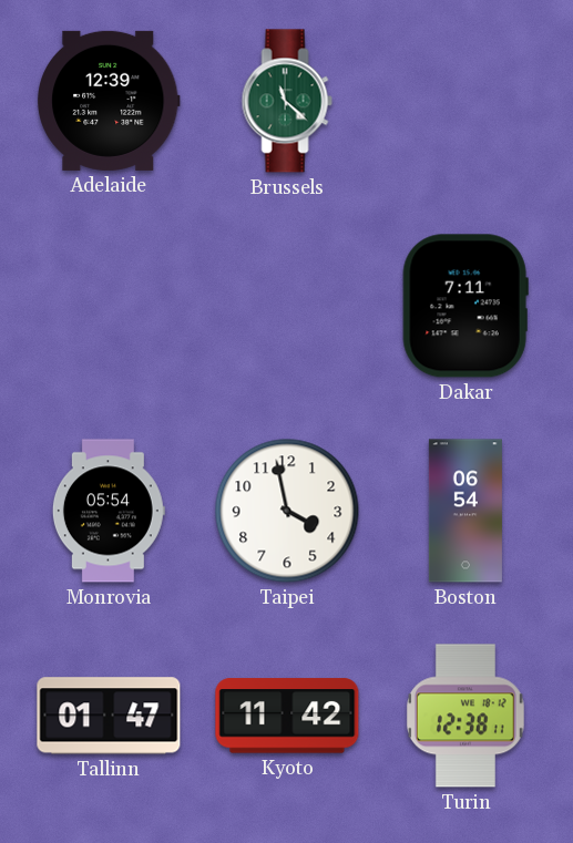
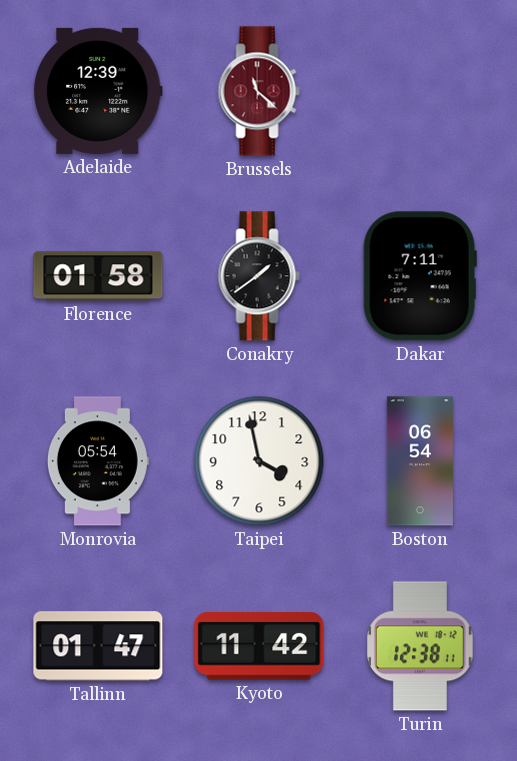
Brussels dial: green -> burgundy (259, 91)
Florence: none -> 01:58 (98, 276)
Conakry: none -> 1:39 (259, 276)
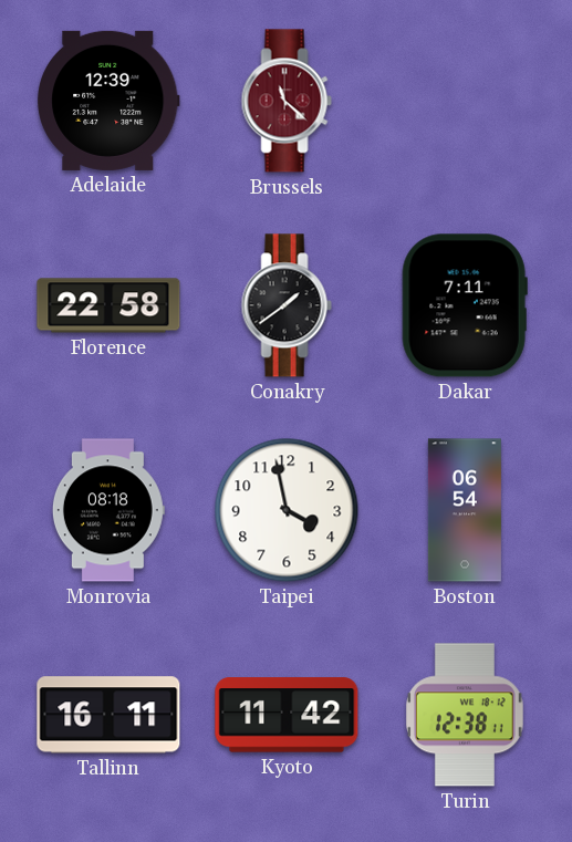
Florence: 01:58 -> 22:58 (108, 305)
Monrovia: 05:54 -> 08:18 (108, 510)
Tallinn: 01:47 -> 16:11 (108, 715)
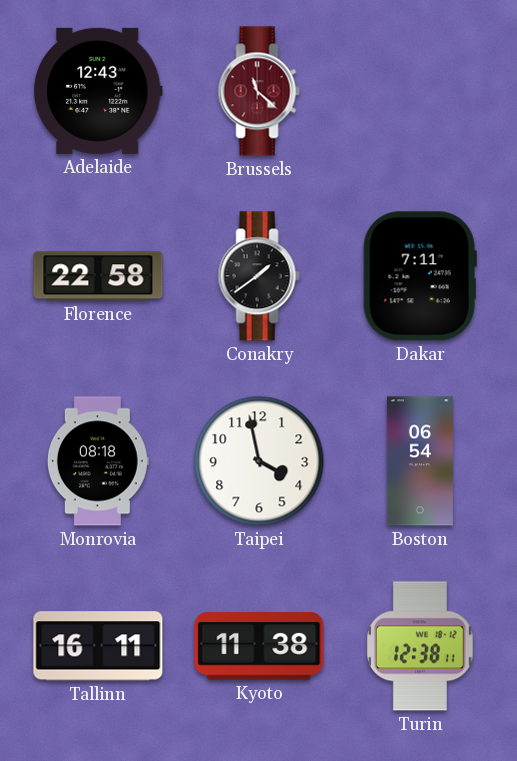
Adelaide: 12:39 -> 12:43 (99, 91)
Kyoto: 11:42 -> 11:38 (259, 646)
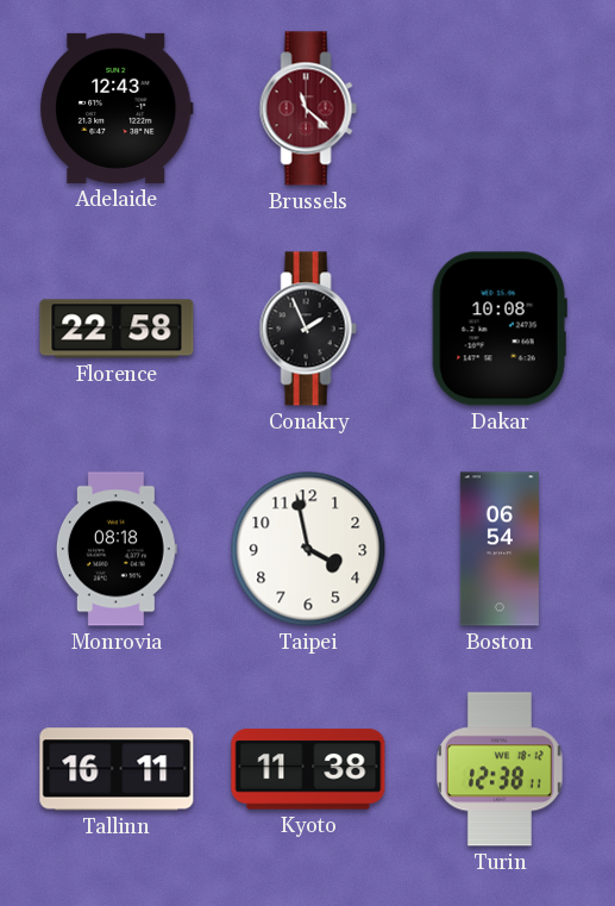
Conakry: 1:39 -> 1:56 (308, 329)
Dakar: 7:11 -> 10:08 (500, 329)
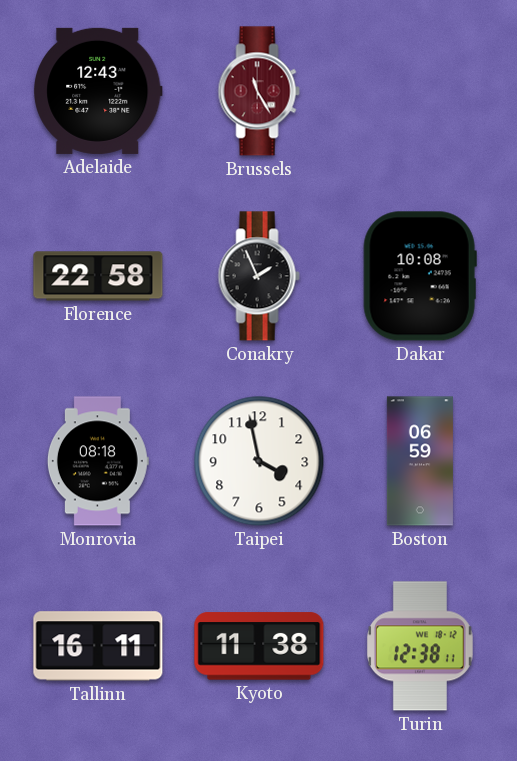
Brussels: 11:22 -> 11:25 (259, 91)
Boston: 06:54 -> 06:59 (420, 461)
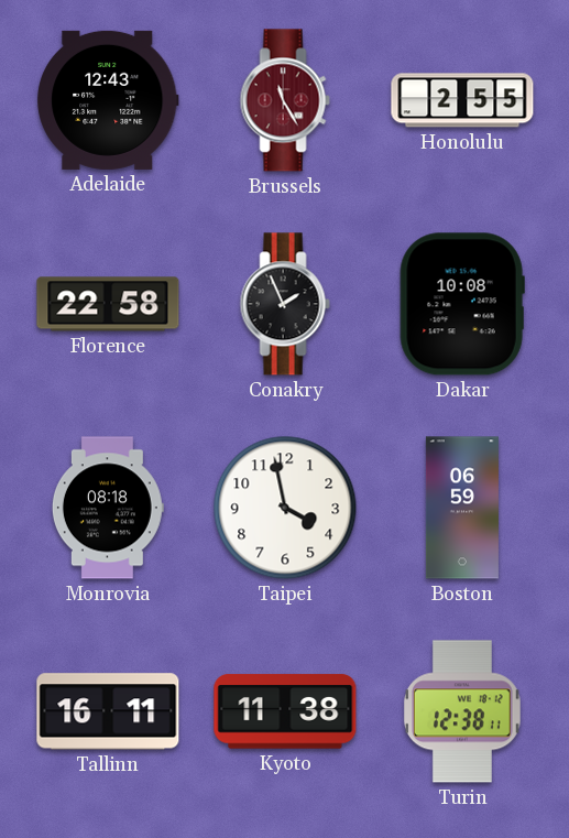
Honolulu: none -> 2:55 (462, 100)
